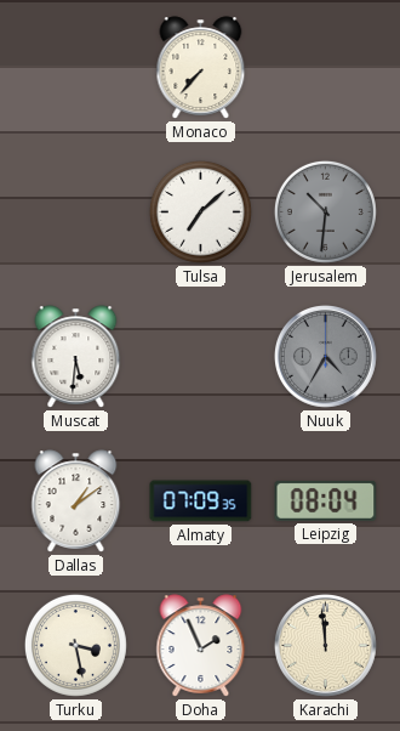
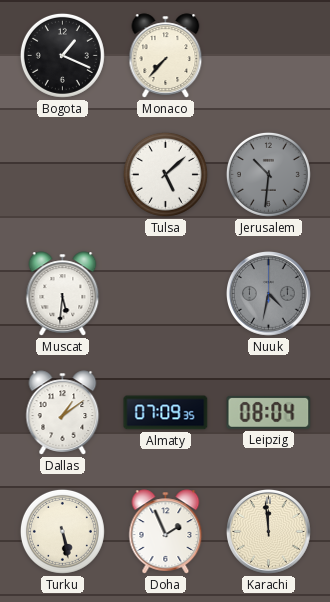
Bogota: none -> 1:19 (62, 55)
Tulsa: 7:08 -> 5:08 (165, 174)
Nuuk: 4:35 -> 4:32 (269, 294)
Turku: 3:28 -> 5:28 (62, 531)
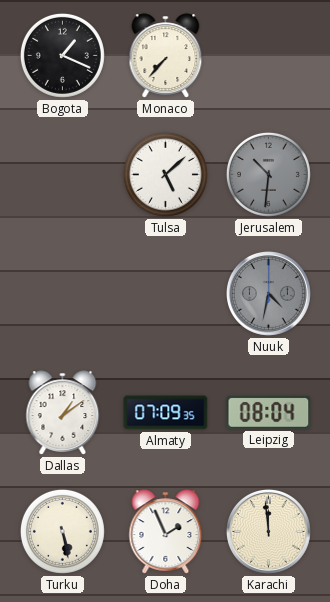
Muscat: 5:31 -> none (63, 294)
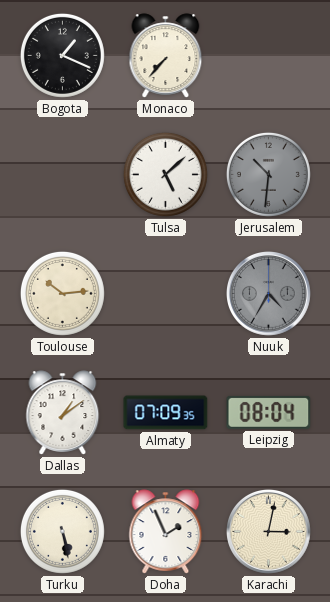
Toulouse: none -> 10:14 (62, 293)
Nuuk: 4:32 -> 4:35 (269, 294)
Karachi: 11:59 -> 3:02 (269, 532)
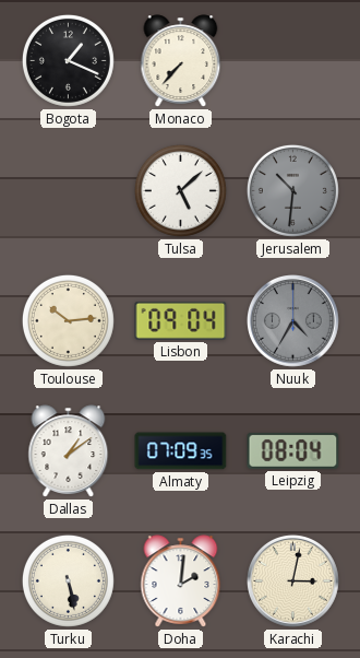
Lisbon: none -> 09:04 (181, 320)
Doha: 1:56 -> 2:01 (181, 581)
